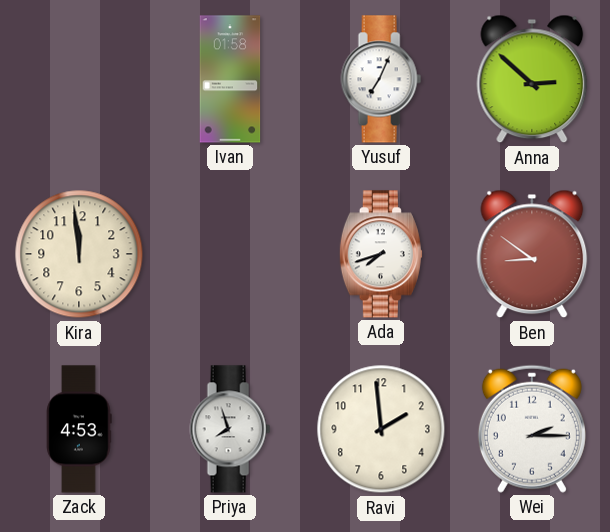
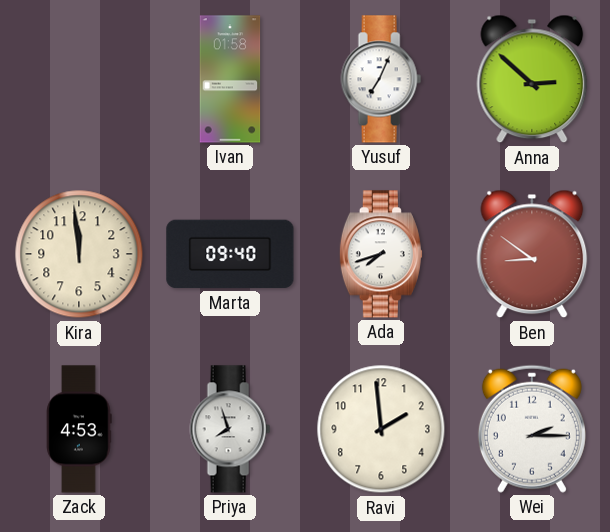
Marta: none -> 09:40 (230, 254)
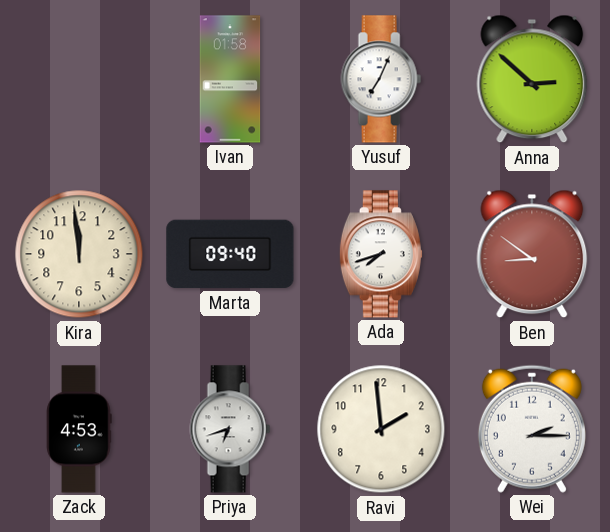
Priya: 7:57 -> 6:42 (230, 429)
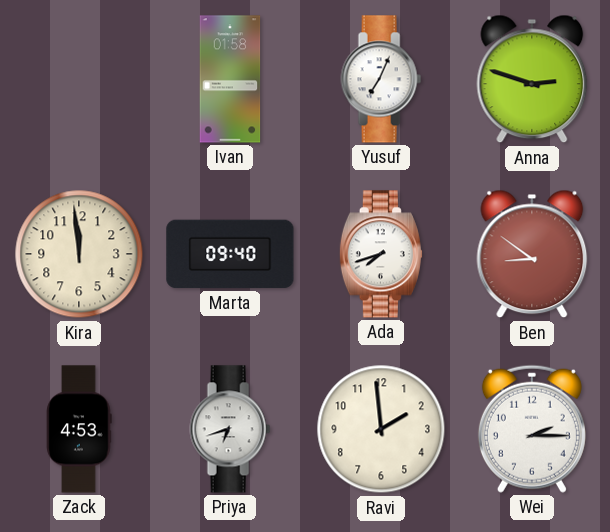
Anna: 2:52 -> 2:48 (532, 79)
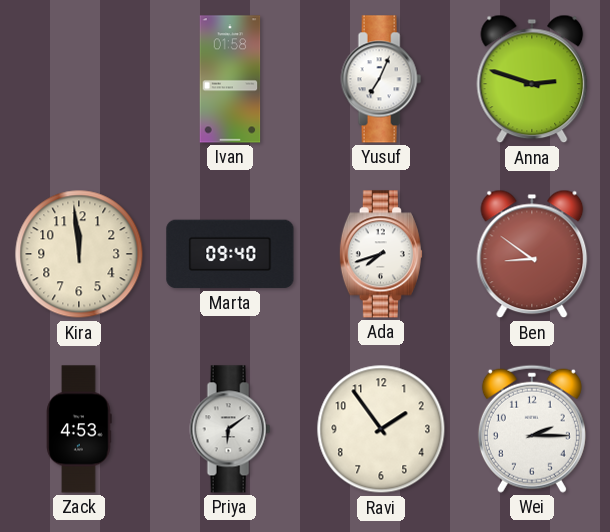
Priya: 6:42 -> 6:09 (230, 429)
Ravi: 1:59 -> 1:54 (381, 429)
